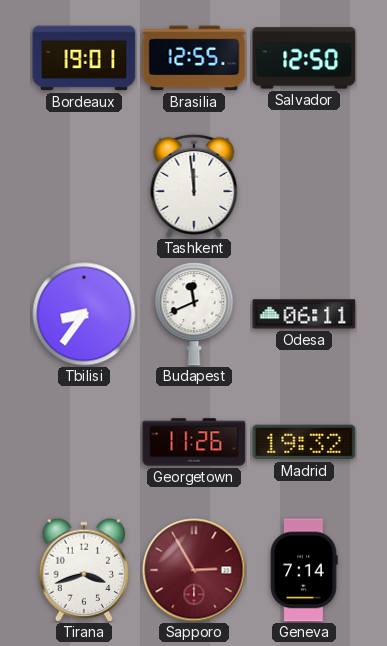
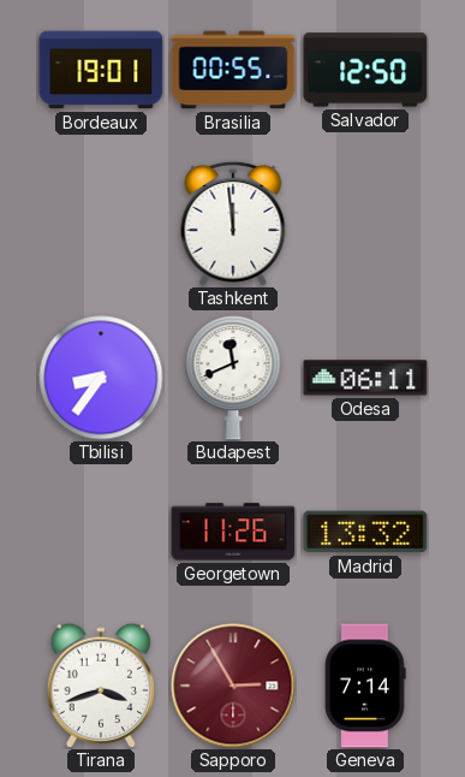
Brasilia: 12:55 -> 00:55 (233, 70)
Madrid: 19:32 -> 13:32 (365, 532)
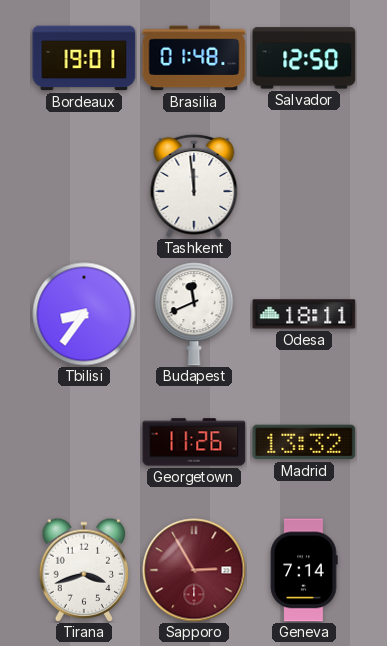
Brasilia: 00:55 -> 01:48 (194, 58)
Odesa: 06:11 -> 18:11 (304, 314)
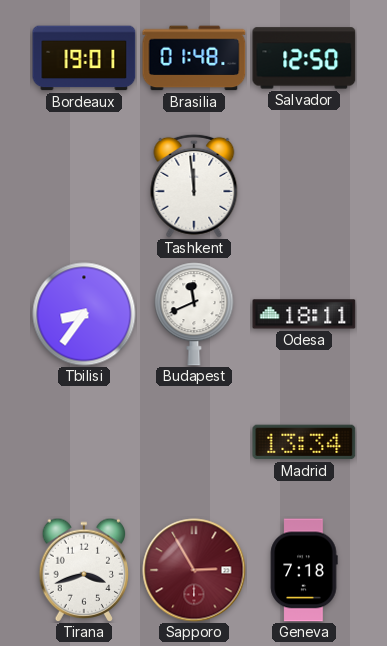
Georgetown: 11:26 -> none (194, 442)
Madrid: 13:32 -> 13:34 (304, 442)
Geneva: 7:14 -> 7:18 (304, 570)
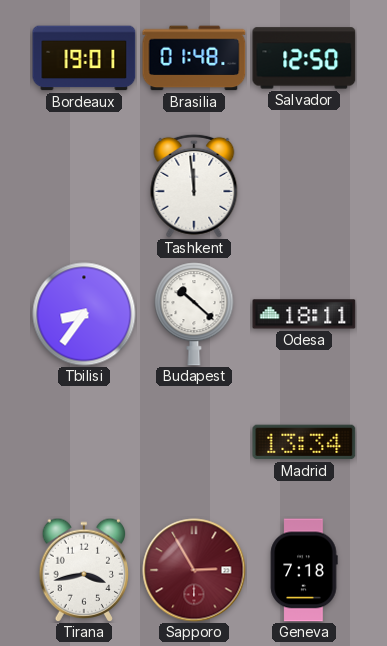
Budapest: 11:41 -> 10:22 (194, 314)
Tirana: 3:42 -> 3:43 (84, 569)
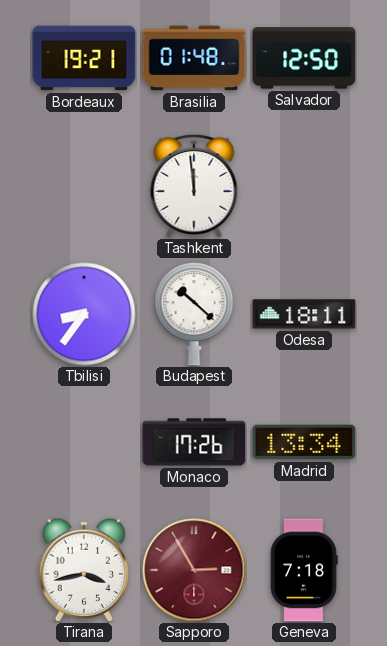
Bordeaux: 19:01 -> 19:21 (84, 58)
Monaco: none -> 17:26 (194, 442)
